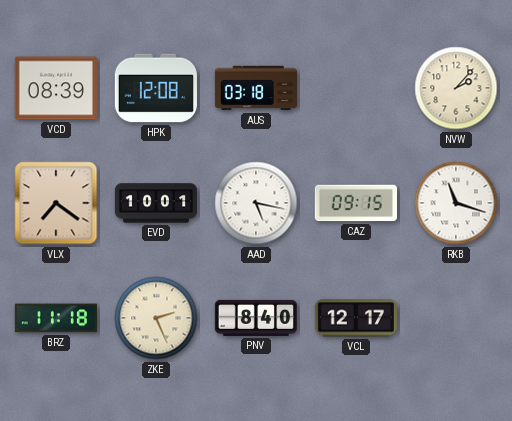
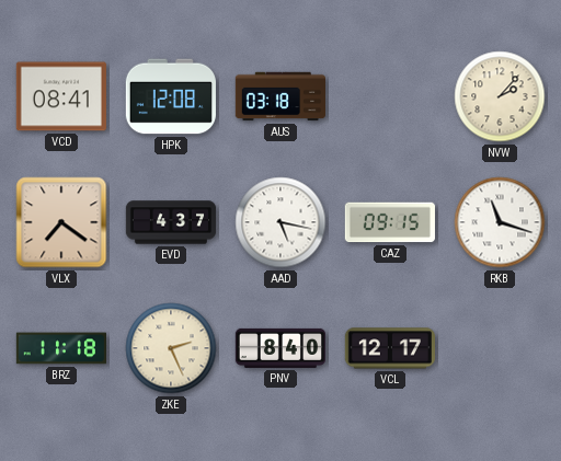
VCD: 08:39 -> 08:41 (61, 96)
EVD: 10:01 -> 4:37 (171, 222)
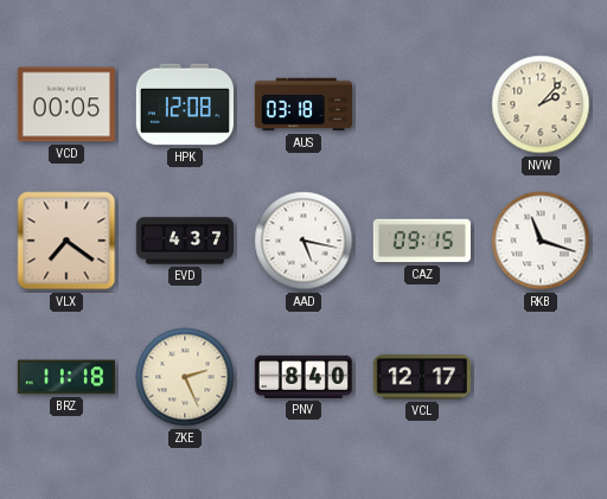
VCD: 08:41 -> 00:05 (66, 104)
